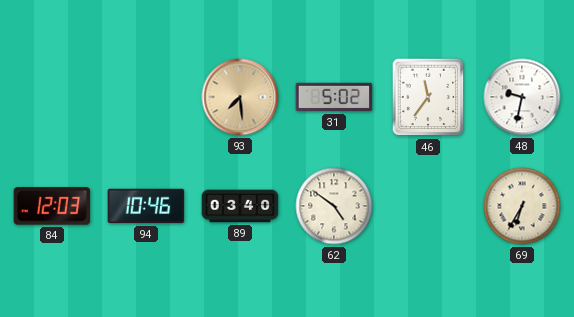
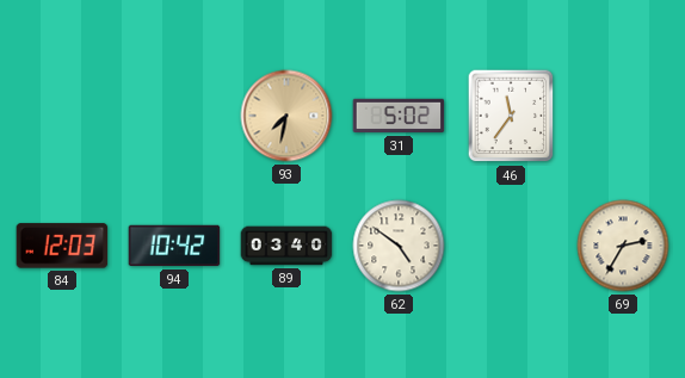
93: 7:29 -> 7:32 (286, 116)
48: 9:32 -> none (522, 97)
94: 10:46 -> 10:42 (174, 246)
69: 6:35 -> 2:35 (623, 246)
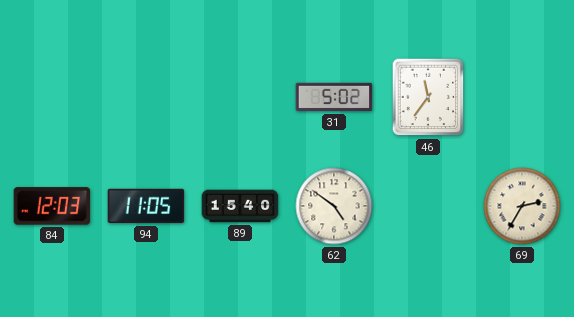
93: 7:32 -> none (286, 116)
94: 10:42 -> 11:05 (146, 206)
89: 03:40 -> 15:40 (240, 206)
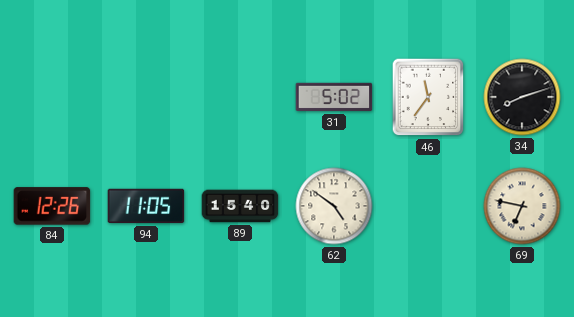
34: none -> 8:12 (522, 97)
84: 12:03 -> 12:26 (52, 206)
69: 2:35 -> 6:47 (522, 206)
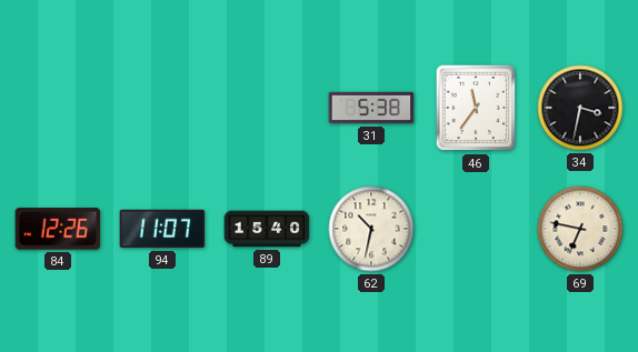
31: 5:02 -> 5:38 (371, 108)
34: 8:12 -> 3:32 (580, 108)
94: 11:05 -> 11:07 (162, 229)
62: 4:51 -> 10:32 (371, 229)
